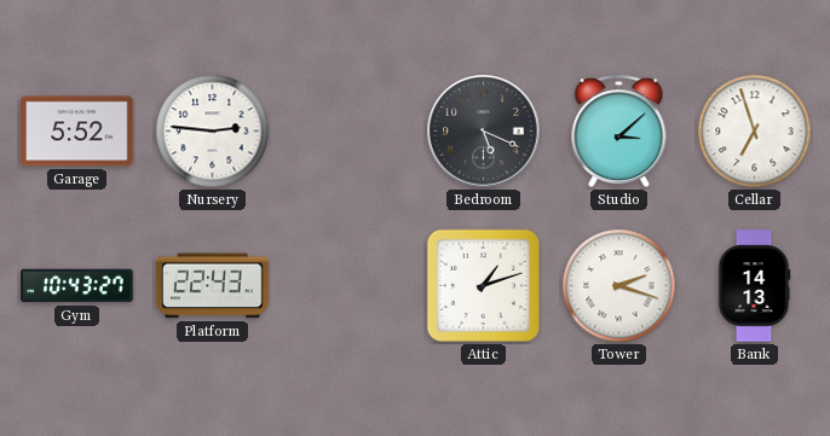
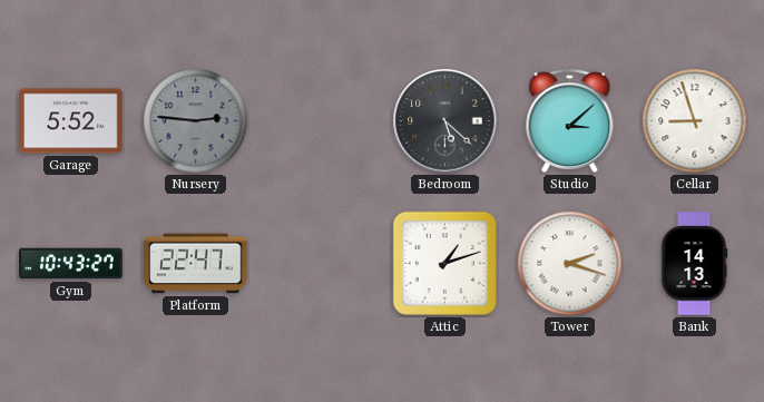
Nursery dial: white -> grey (196, 121)
Bedroom: 5:19 -> 5:22 (445, 121)
Cellar: 6:57 -> 8:57 (695, 121)
Platform: 22:43 -> 22:47 (196, 264)
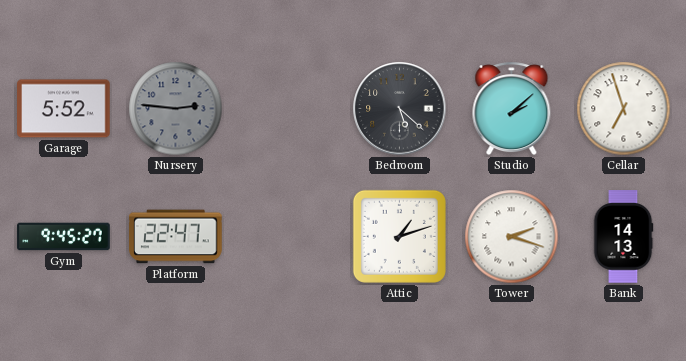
Studio: 3:08 -> 2:08 (512, 109)
Cellar: 8:57 -> 6:57 (624, 109)
Gym: 10:43 -> 9:45 (64, 237)
